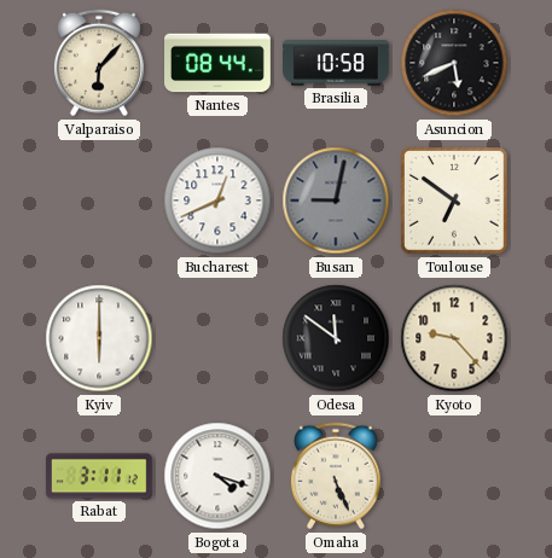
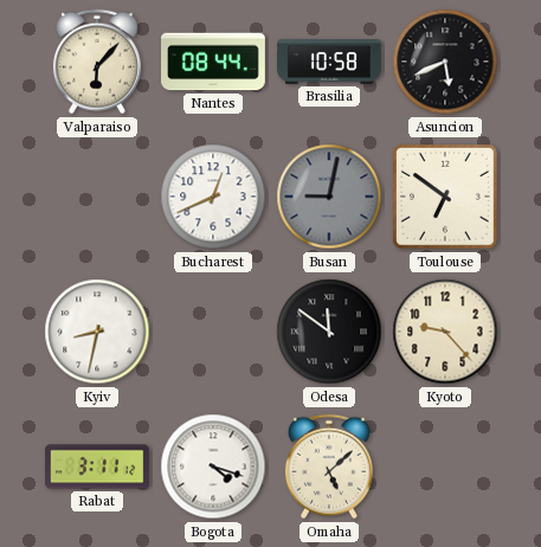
Kyiv: 6:00 -> 8:32 (97, 332)
Omaha: 5:26 -> 5:08 (329, 466)
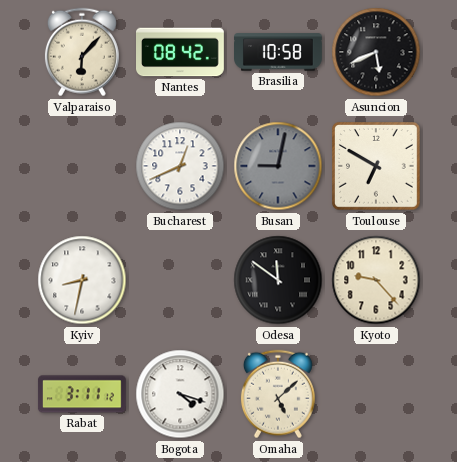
Nantes: 08:44 -> 08:42 (181, 52)
Toulouse: 6:51 -> 6:50 (377, 167)
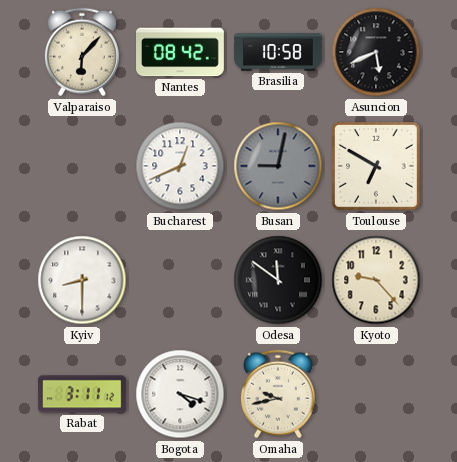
Kyiv: 8:32 -> 8:30 (82, 280)
Omaha: 5:08 -> 9:43 (278, 394)
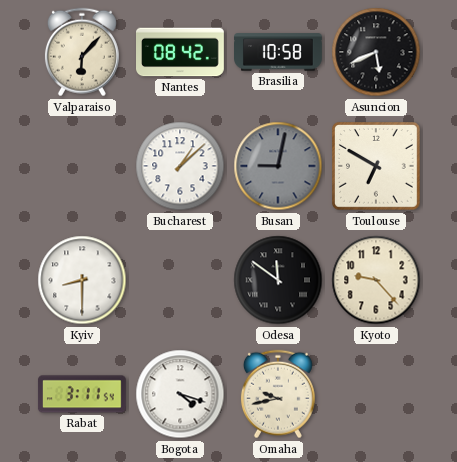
Bucharest: 12:41 -> 1:08 (180, 166)
Rabat: 3:11:12 -> 3:11:54 (82, 394)
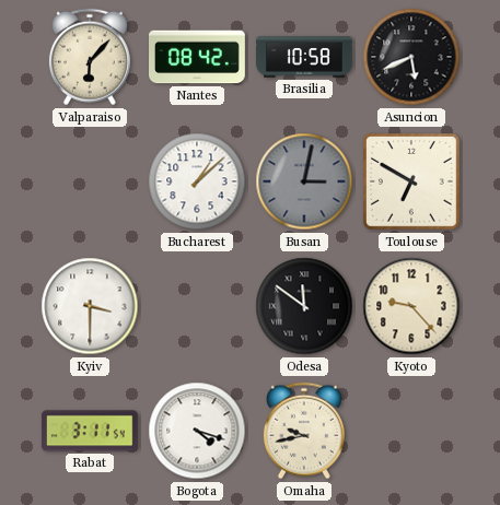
Busan: 9:02 -> 3:02 (304, 181)
Kyiv: 8:30 -> 3:30 (90, 306)
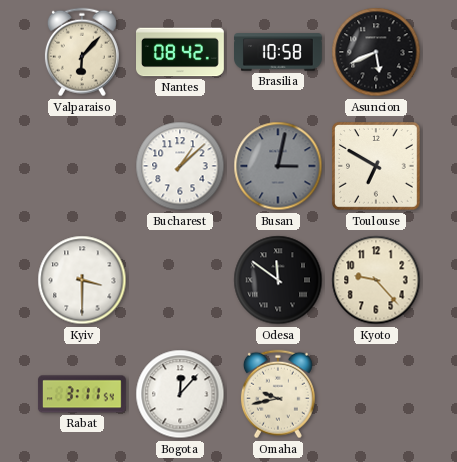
Bogota: 4:18 -> 12:07 (180, 394)
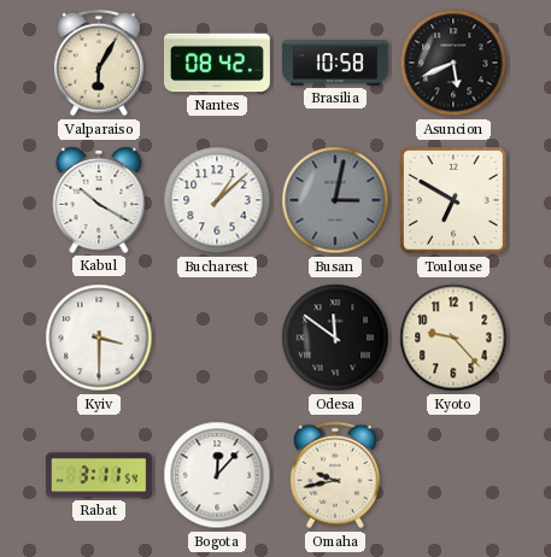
Valparaiso: 6:07 -> 6:05 (99, 63)
Kabul: none -> 10:20 (99, 200)
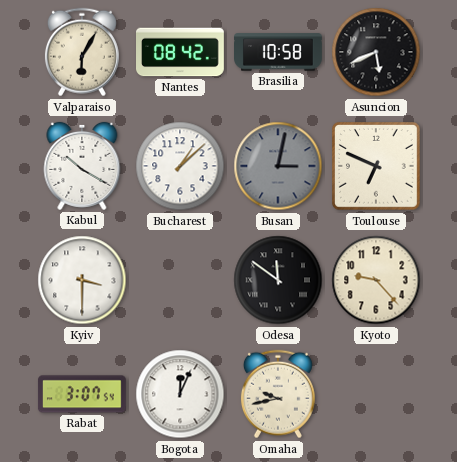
Toulouse: 6:50 -> 6:49 (377, 167)
Rabat: 3:11 -> 3:07 (82, 394)
Bogota: 12:07 -> 12:04 (180, 394)
